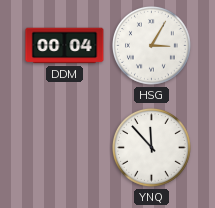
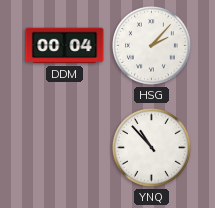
HSG: 3:05 -> 2:07 (152, 46)
YNQ: 11:53 -> 10:53 (152, 148)
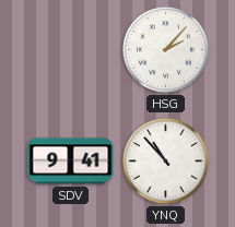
DDM: 00:04 -> none (65, 46)
SDV: none -> 9:41 (71, 162)
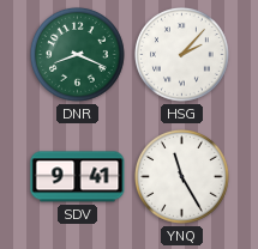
DNR: none -> 8:19 (78, 55)
YNQ: 10:53 -> 11:25 (182, 177)
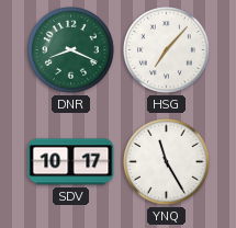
HSG: 2:07 -> 7:07 (167, 50)
SDV: 9:41 -> 10:17 (71, 162)
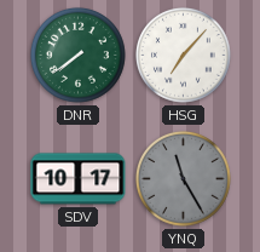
DNR: 8:19 -> 7:39 (79, 56)
YNQ dial: white -> grey (184, 179)
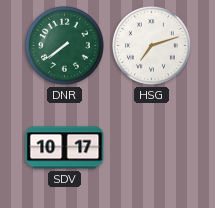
HSG: 7:07 -> 7:12 (152, 46)
YNQ: 11:25 -> none (184, 179)
